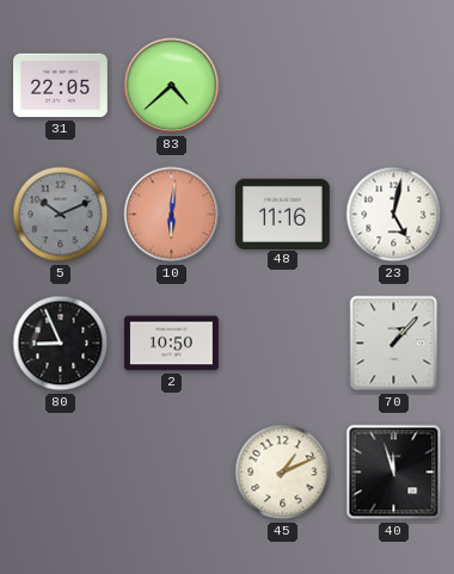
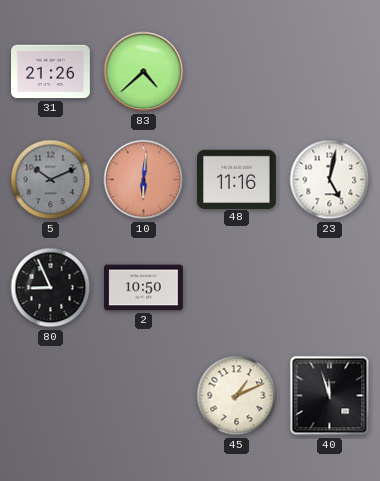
31: 22:05 -> 21:26 (51, 72)
70: 1:07 -> none (394, 344)
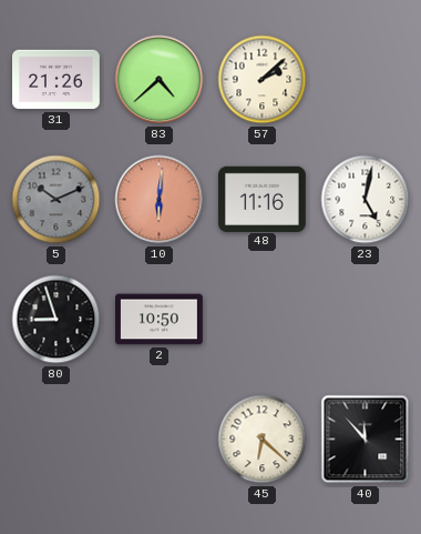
57: none -> 2:08 (263, 80)
80: 8:56 -> 8:57 (57, 320)
45: 1:11 -> 6:22 (263, 440)
40: 11:57 -> 11:53 (366, 440)
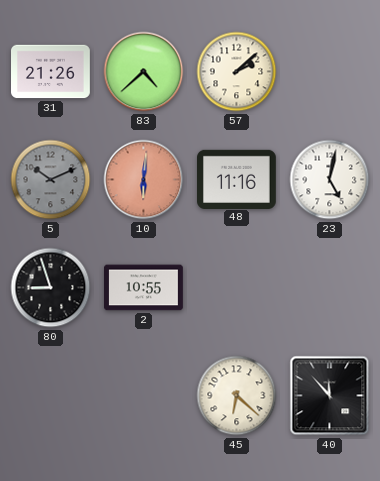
2: 10:50 -> 10:55 (144, 288)
